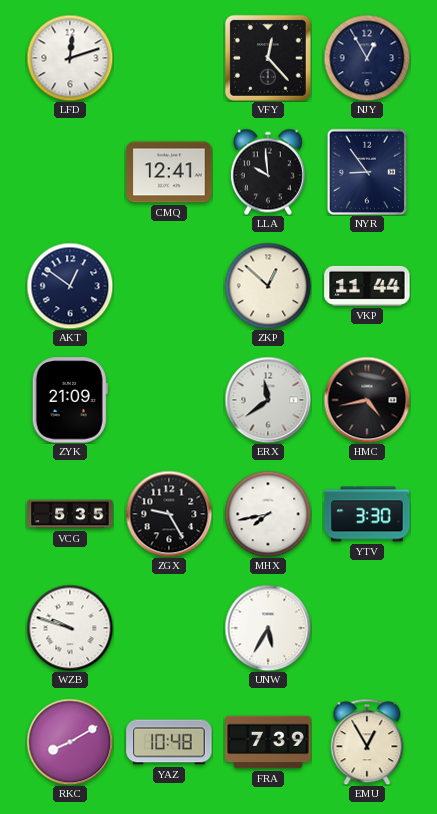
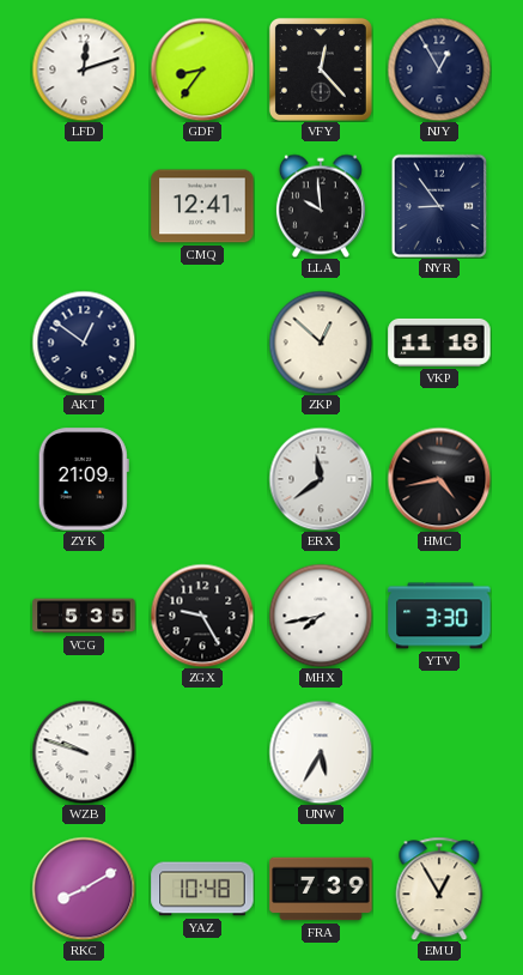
GDF: none -> 8:36 (202, 69)
VKP: 11:44 -> 11:18 (439, 343)
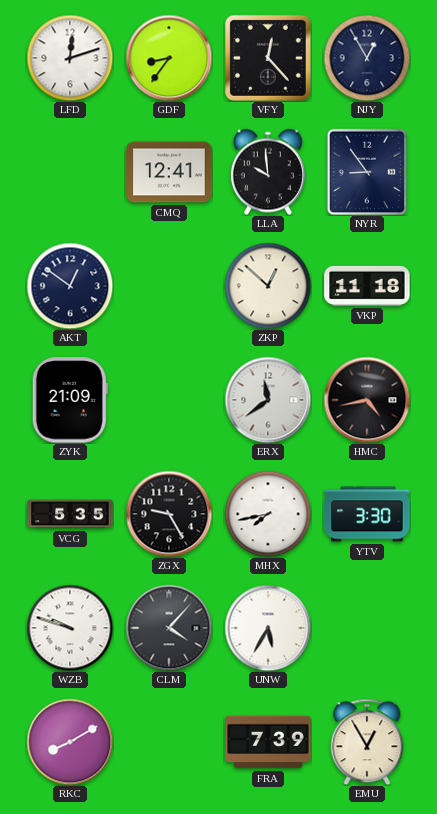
CLM: none -> 4:07 (169, 628)
YAZ: 10:48 -> none (202, 889)
